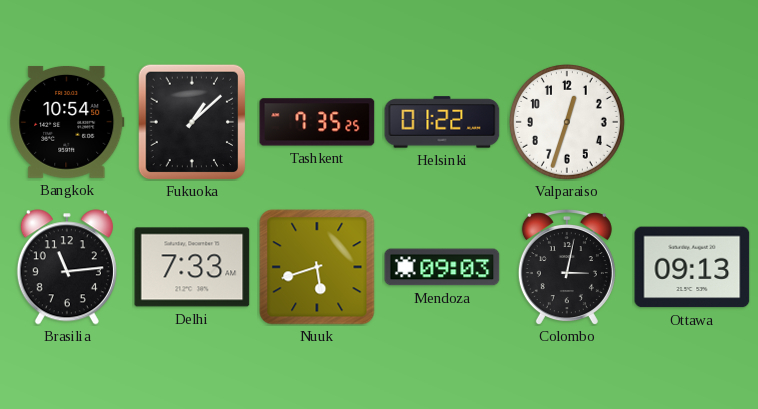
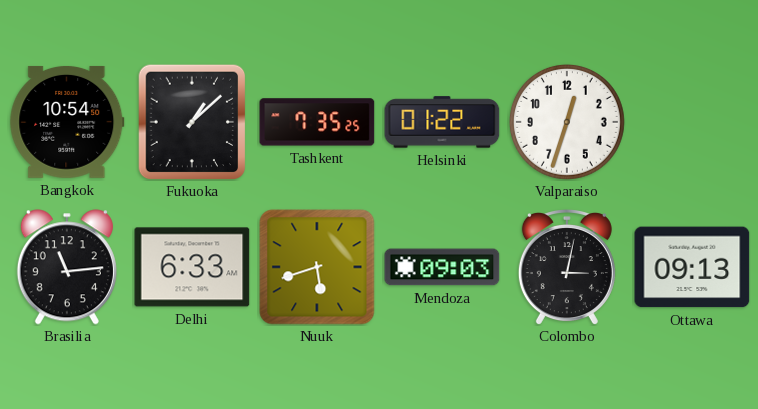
Delhi: 7:33 -> 6:33 (192, 267)
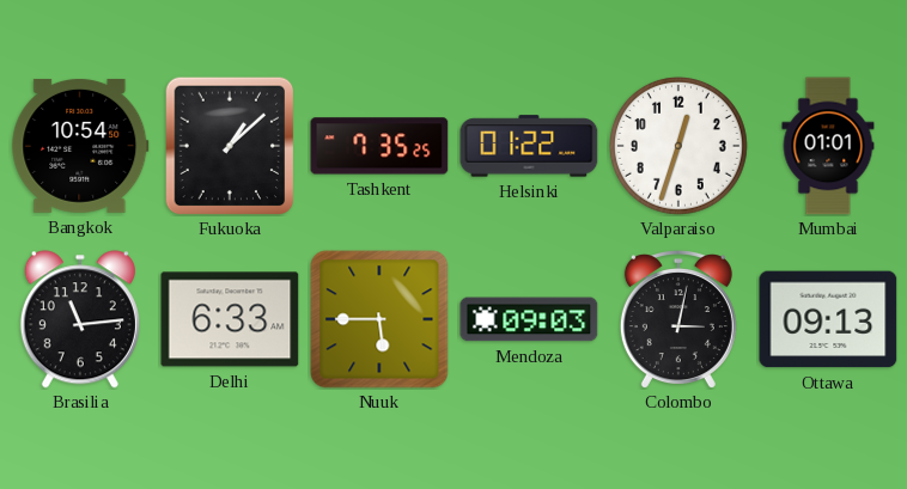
Mumbai: none -> 01:01 (828, 146)
Nuuk: 5:42 -> 5:45 (379, 319)
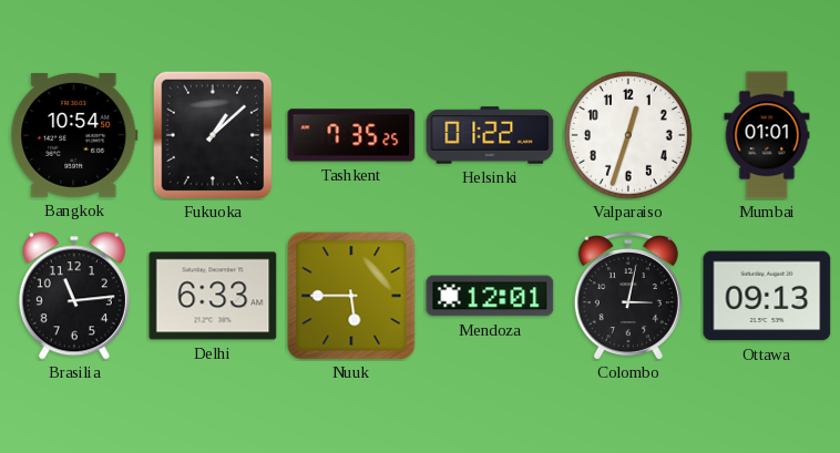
Mendoza: 09:03 -> 12:01 (490, 296)
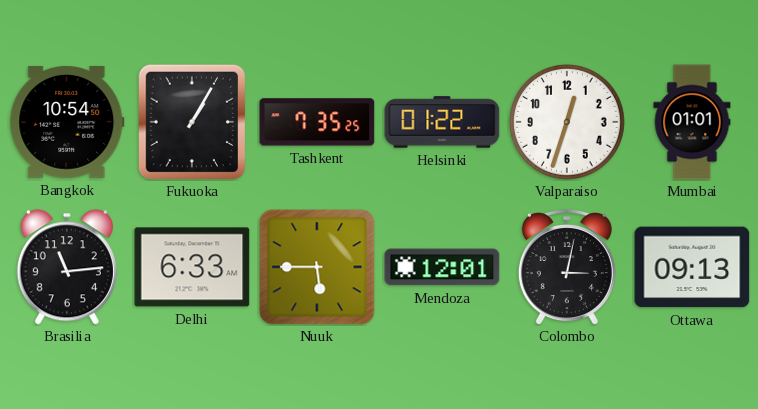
Fukuoka: 1:08 -> 1:05 (192, 122)
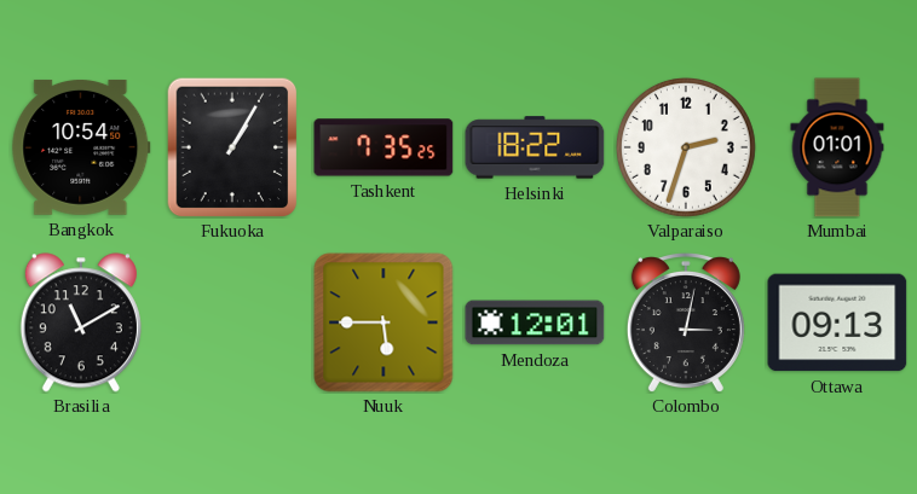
Helsinki: 01:22 -> 18:22 (535, 147)
Valparaiso: 12:33 -> 2:33 (686, 147)
Brasilia: 11:14 -> 11:10 (81, 322)
Delhi: 6:33 -> none (192, 267)
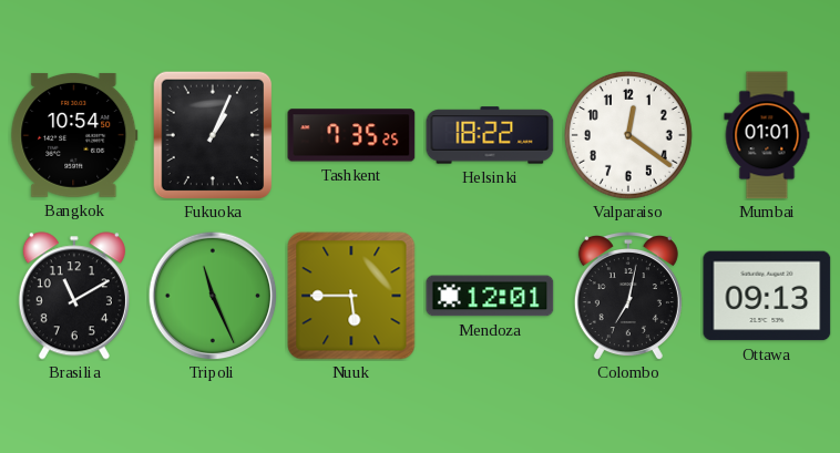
Fukuoka: 1:05 -> 1:04 (213, 135)
Valparaiso: 2:33 -> 12:21 (628, 135)
Tripoli: none -> 11:26 (213, 296)
Colombo: 3:02 -> 7:02 (628, 297)
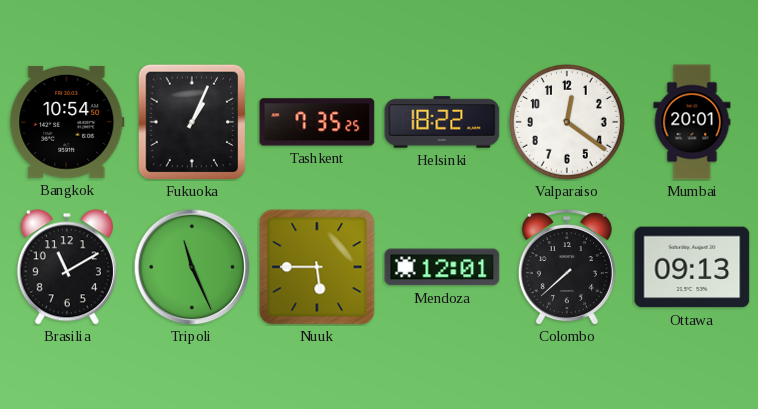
Mumbai: 01:01 -> 20:01 (692, 122)
Colombo: 7:02 -> 7:38 (567, 268)
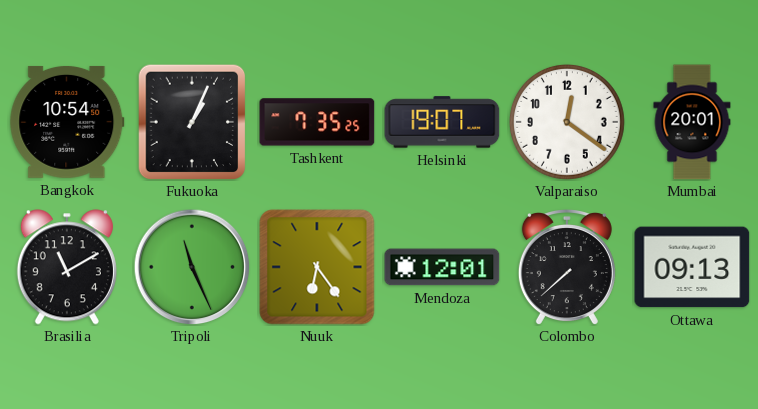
Helsinki: 18:22 -> 19:07 (442, 122)
Nuuk: 5:45 -> 6:24 (317, 267)
